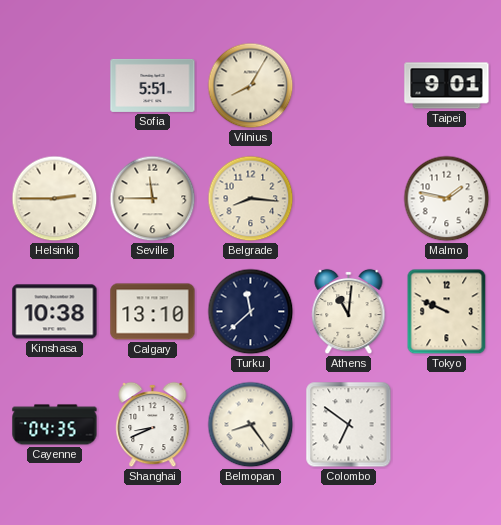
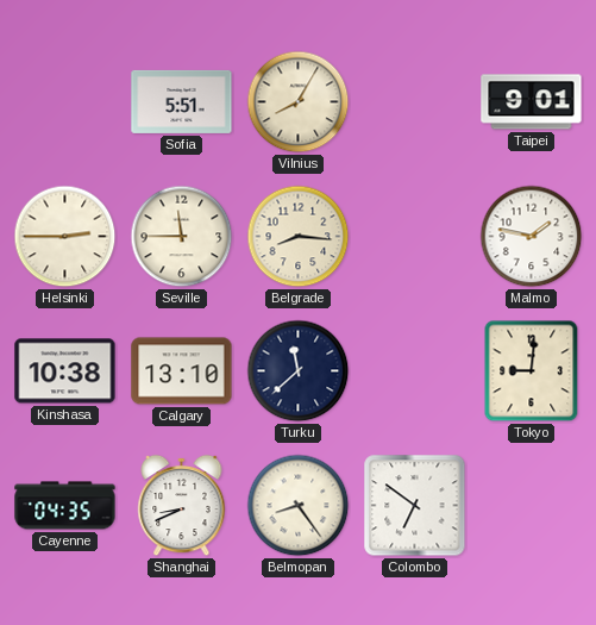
Athens: 11:01 -> none (349, 312)
Tokyo: 9:49 -> 9:01 (532, 371)
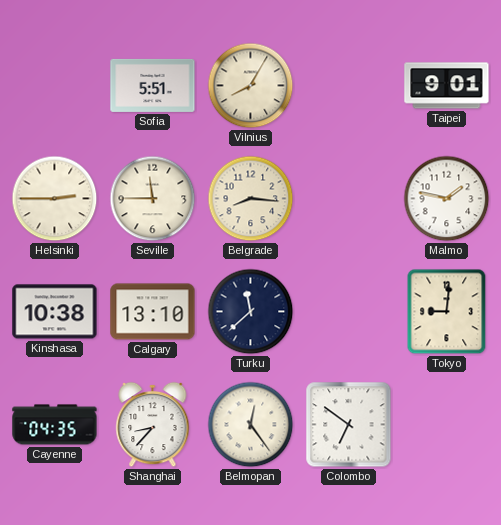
Shanghai: 8:41 -> 8:37 (153, 425)
Belmopan: 8:24 -> 12:24 (251, 425)
